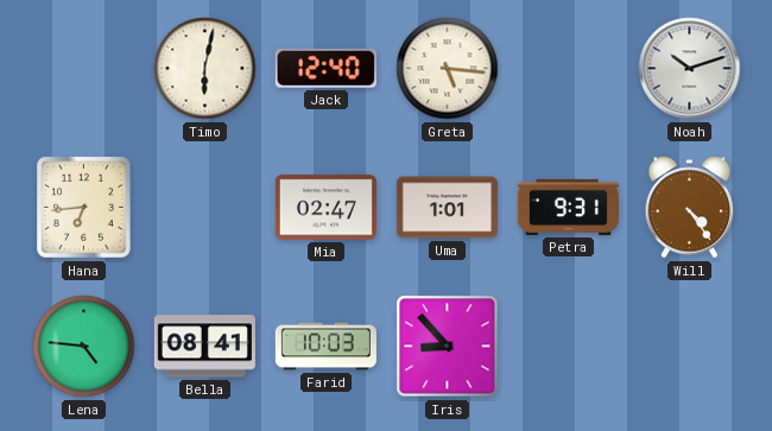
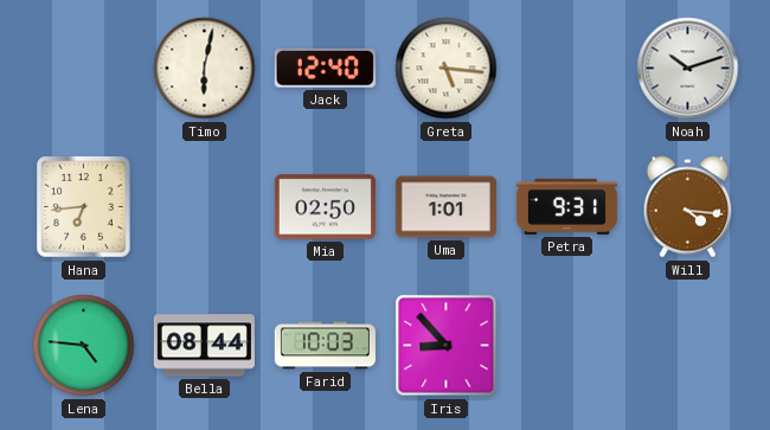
Mia: 02:47 -> 02:50 (325, 207)
Will: 4:24 -> 4:16 (688, 207)
Bella: 08:41 -> 08:44 (204, 346)
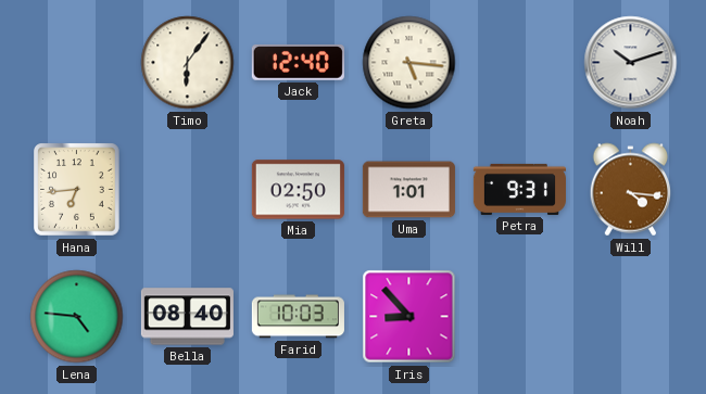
Timo: 6:02 -> 6:06 (188, 63)
Bella: 08:44 -> 08:40 (187, 317)
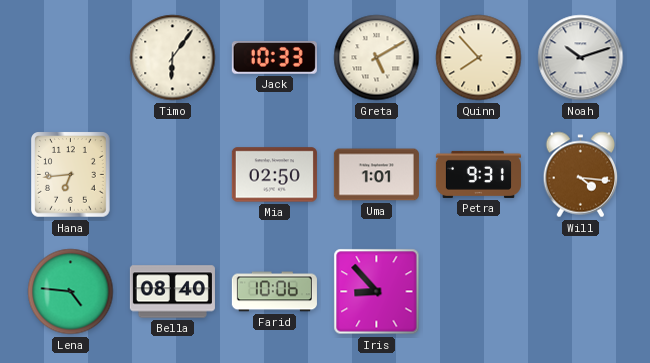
Jack: 12:40 -> 10:33 (274, 58)
Greta: 5:16 -> 5:10 (377, 58)
Quinn: none -> 7:53 (479, 58)
Farid: 10:03 -> 10:06 (274, 292)
